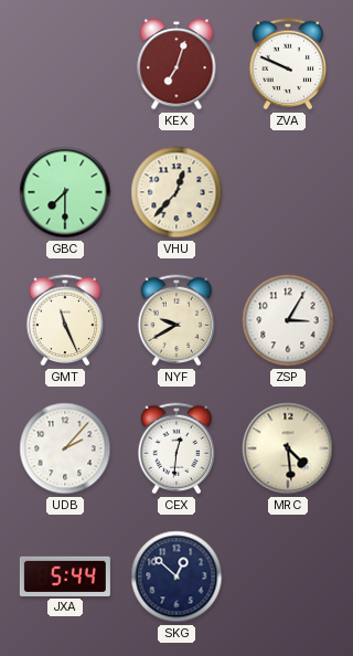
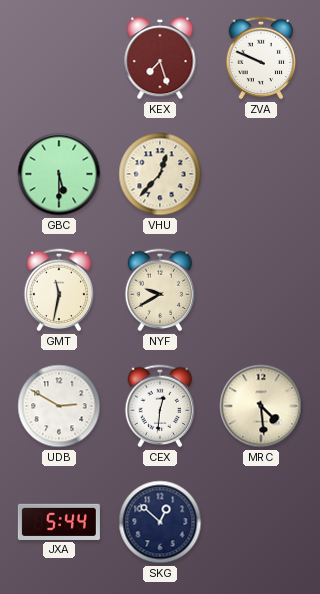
KEX: 7:03 -> 7:27 (160, 59)
GBC: 7:30 -> 5:30 (59, 174)
GMT: 11:26 -> 11:32 (59, 290)
ZSP: 3:05 -> none (288, 320)
UDB: 2:07 -> 2:50 (59, 406)
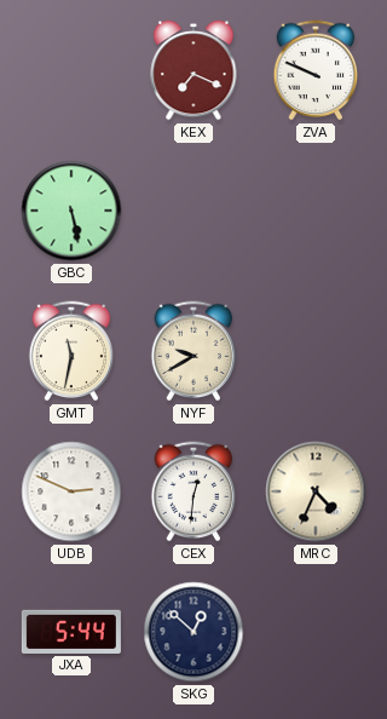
KEX: 7:27 -> 7:19 (193, 71)
GBC: 5:30 -> 5:28 (71, 211)
VHU: 12:37 -> none (160, 174)
UDB: 2:50 -> 2:49 (71, 491)
MRC: 4:29 -> 4:34 (316, 491)
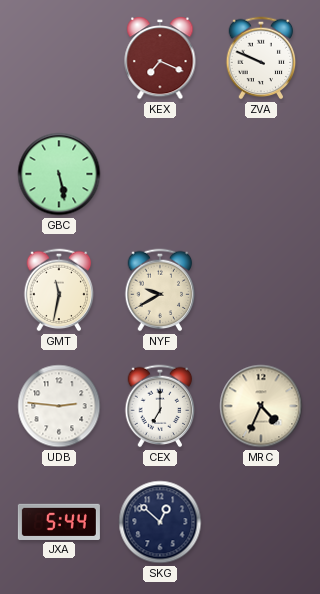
UDB: 2:49 -> 2:46 (59, 406)
CEX: 12:31 -> 7:00 (160, 406)
